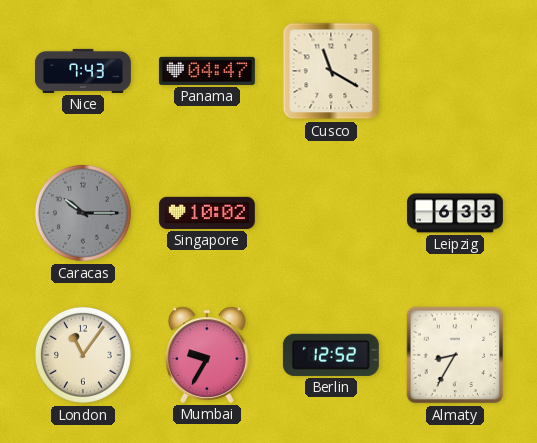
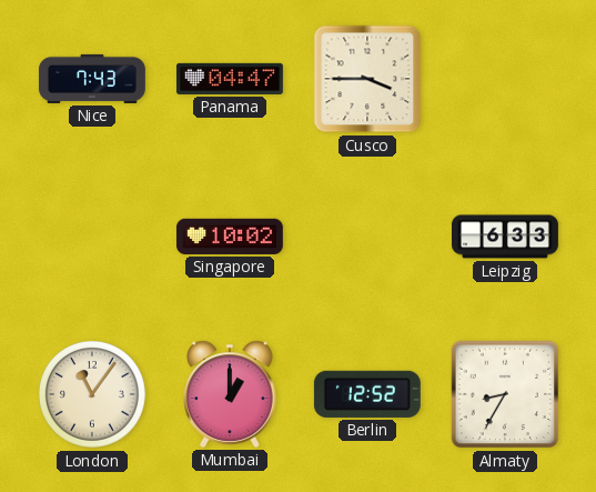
Cusco: 11:20 -> 3:45 (367, 79)
Caracas: 10:15 -> none (83, 213)
Mumbai: 9:35 -> 1:00 (230, 394)
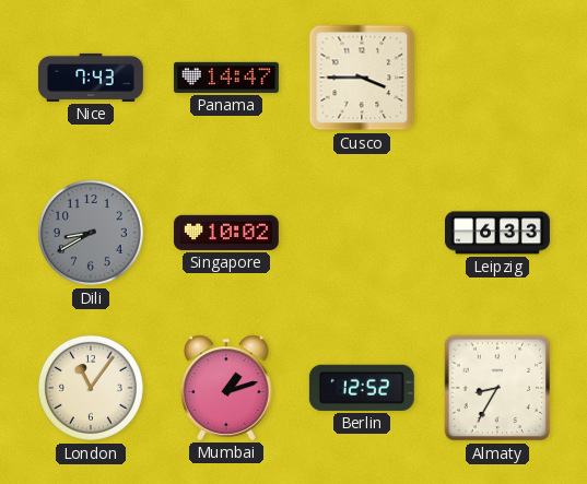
Panama: 04:47 -> 14:47 (226, 78)
Dili: none -> 8:40 (91, 233)
Mumbai: 1:00 -> 1:12 (226, 388)
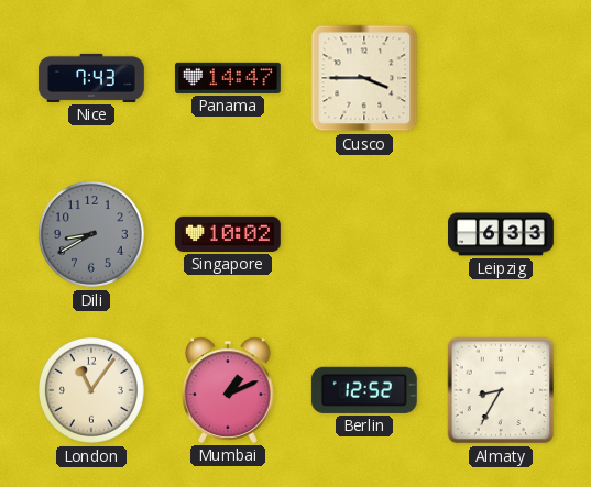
Mumbai: 1:12 -> 1:11 (228, 390)
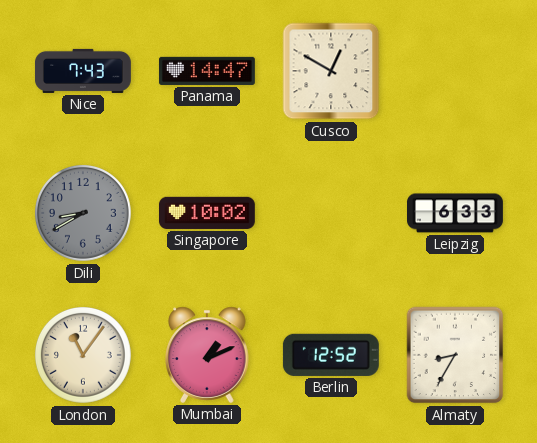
Cusco: 3:45 -> 12:50 (331, 71)
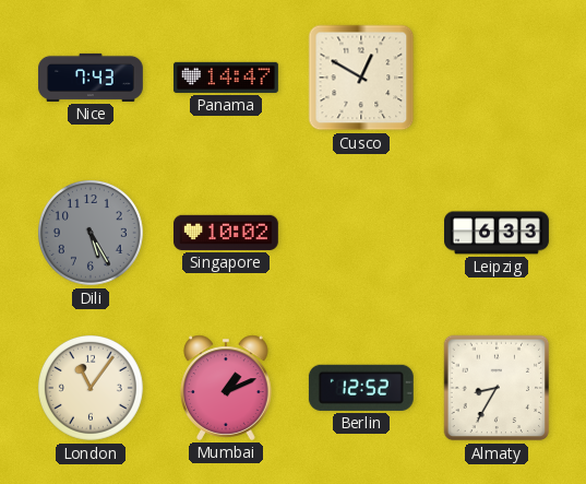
Dili: 8:40 -> 5:25 (91, 233)
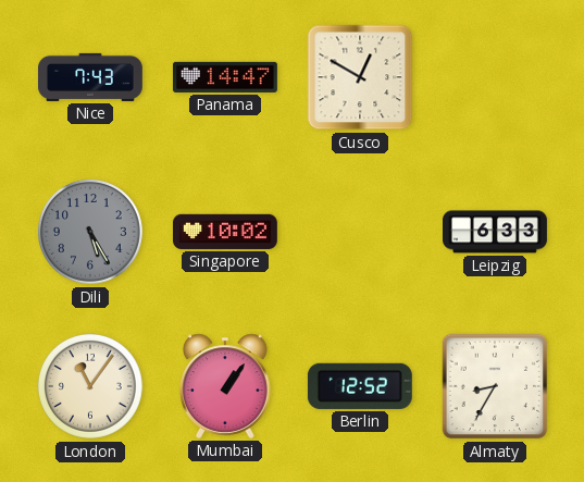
Mumbai: 1:11 -> 1:06 (225, 386)
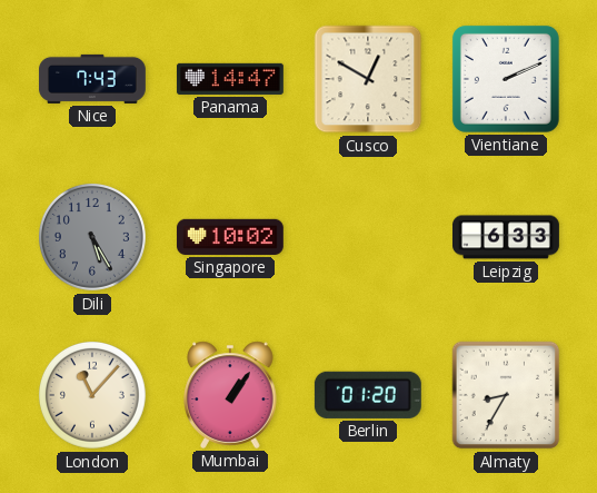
Vientiane: none -> 2:11 (506, 79)
London: 11:06 -> 11:07 (92, 395)
Berlin: 12:52 -> 01:20 (368, 395)
